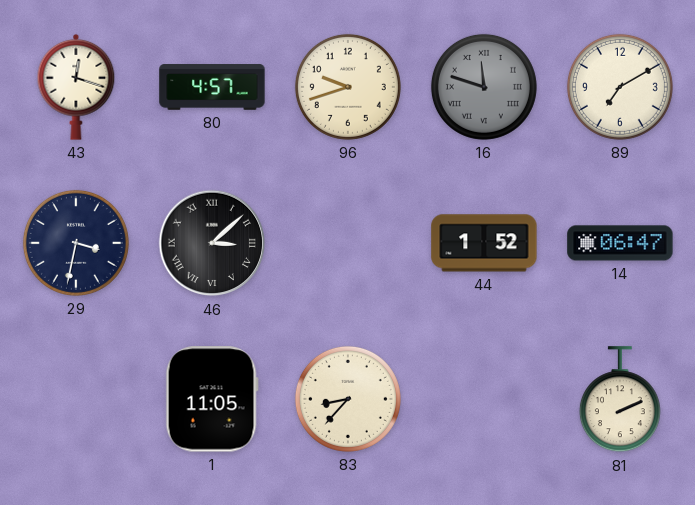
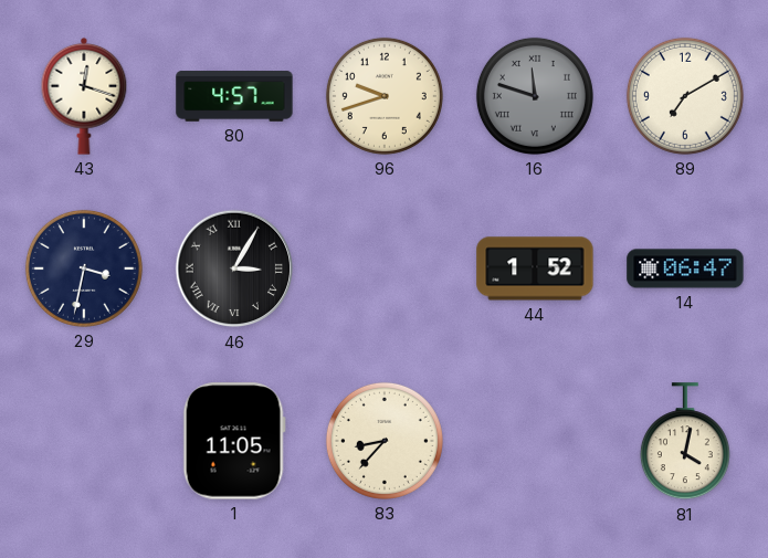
46: 3:08 -> 3:05 (234, 269)
81: 2:11 -> 4:02 (685, 442)
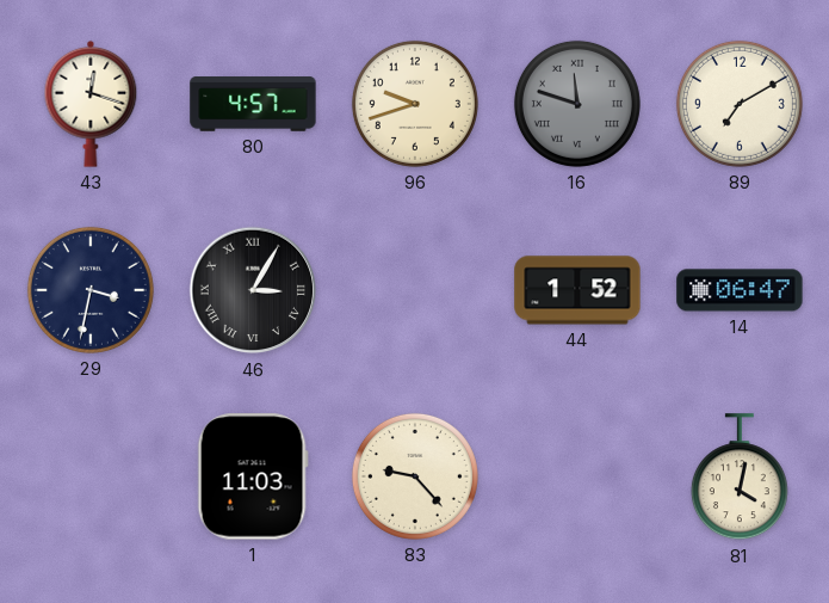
1: 11:05 -> 11:03 (253, 476)
83: 8:37 -> 9:23 (415, 476)
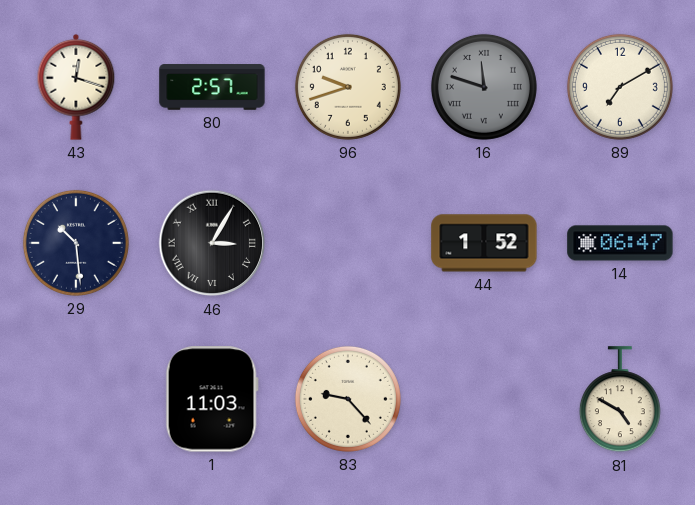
80: 4:57 -> 2:57 (212, 87)
29: 3:32 -> 10:29 (76, 243)
81: 4:02 -> 4:50 (620, 400)
